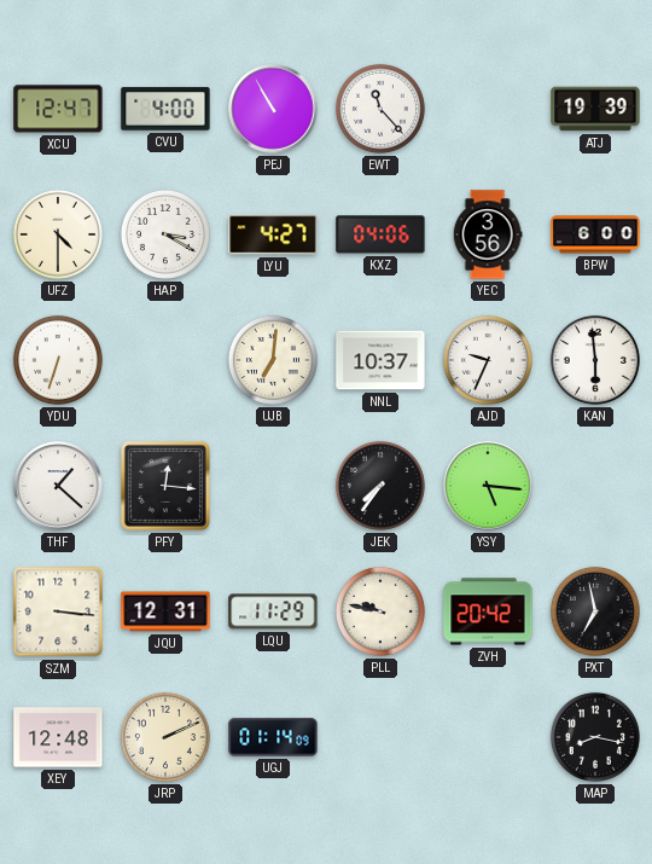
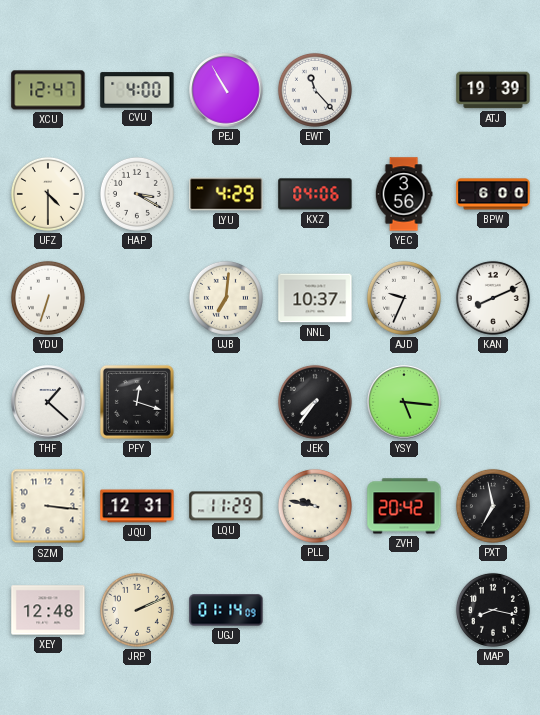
LYU: 4:27 -> 4:29 (226, 194)
KAN: 5:59 -> 8:11 (493, 298)
PFY: 12:16 -> 12:18 (137, 402)
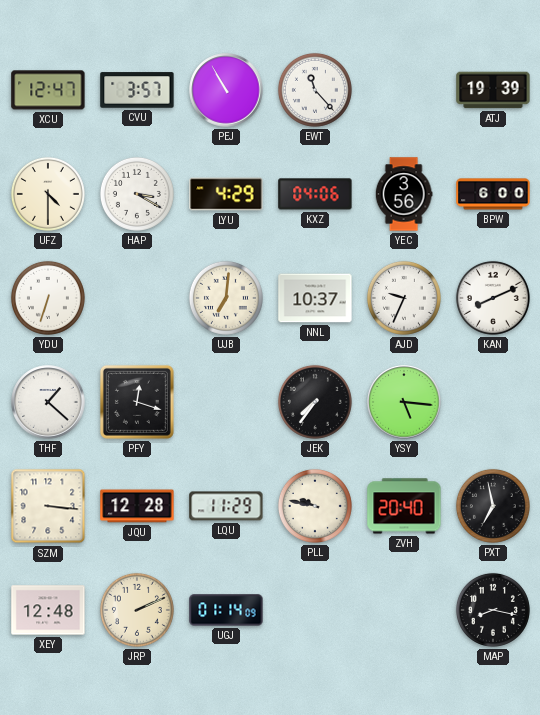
CVU: 4:00 -> 3:57 (137, 90)
JQU: 12:31 -> 12:28 (137, 506)
ZVH: 20:42 -> 20:40 (404, 506)
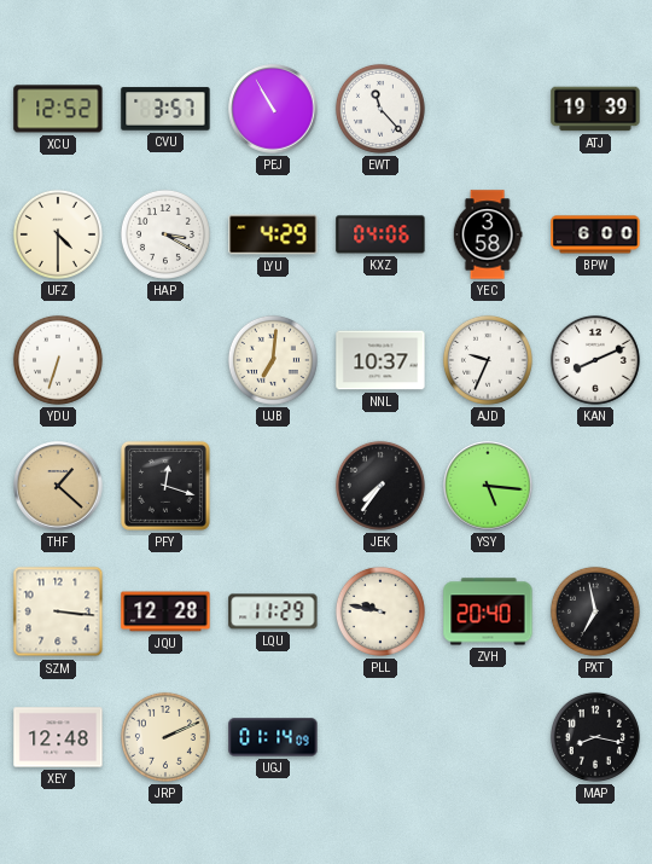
XCU: 12:47 -> 12:52 (58, 109)
YEC: 3:56 -> 3:58 (488, 234)
THF dial: white -> champagne (58, 486)
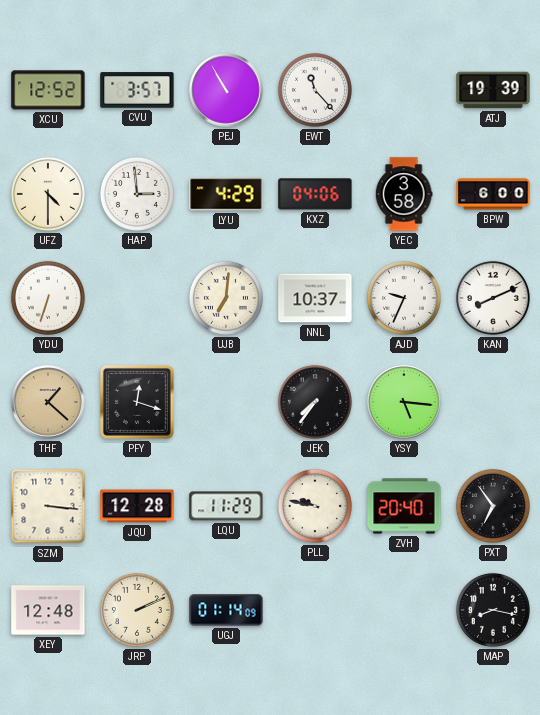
HAP: 3:20 -> 2:59 (137, 194)
PXT: 6:58 -> 6:54 (493, 506)
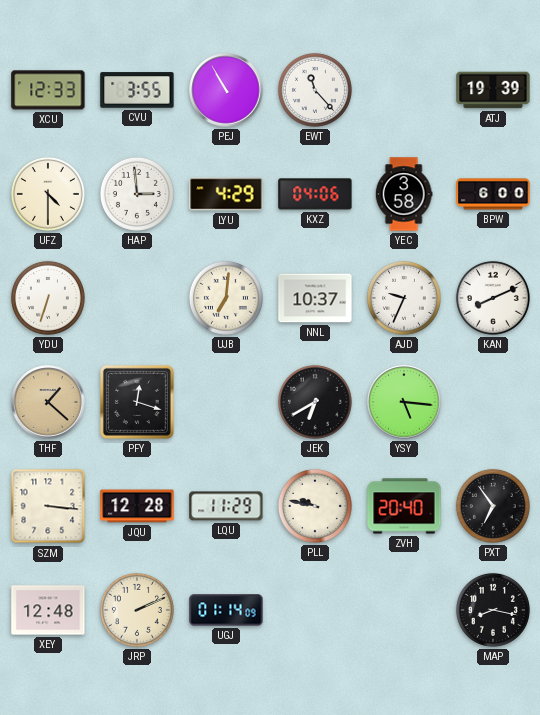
XCU: 12:52 -> 12:33 (48, 90)
CVU: 3:57 -> 3:55 (137, 90)
JEK: 7:36 -> 6:40 (315, 402)
